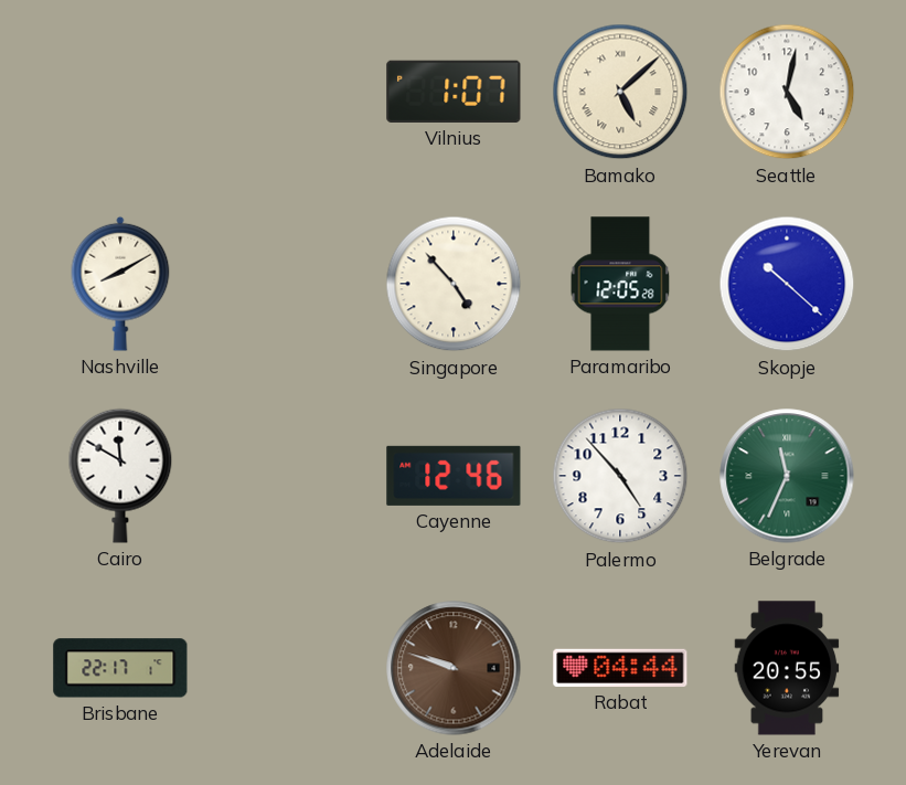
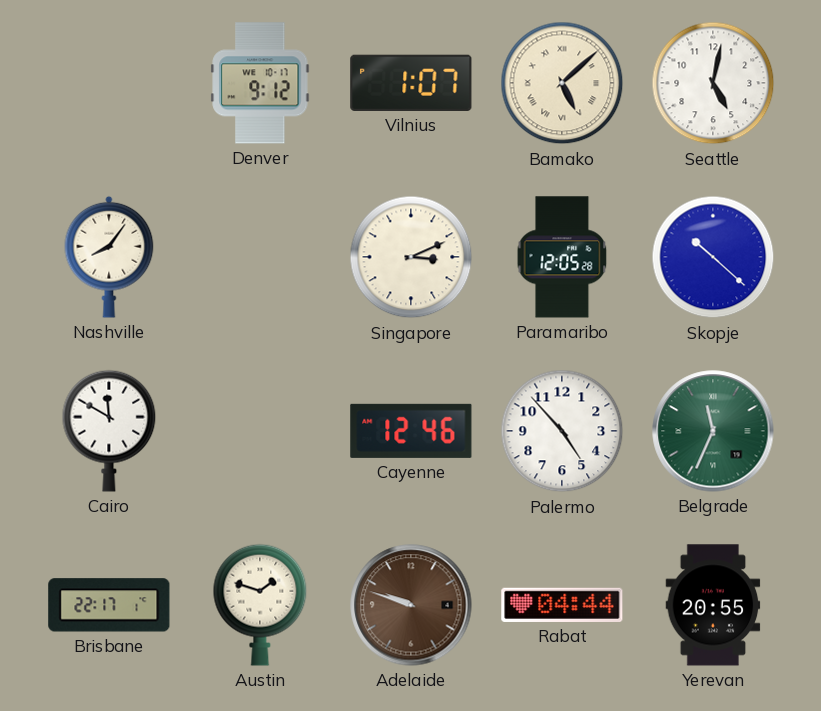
Denver: none -> 9:12 (260, 83)
Nashville: 8:10 -> 8:06 (109, 257)
Singapore: 4:53 -> 3:11 (411, 257)
Austin: none -> 1:48 (260, 605)
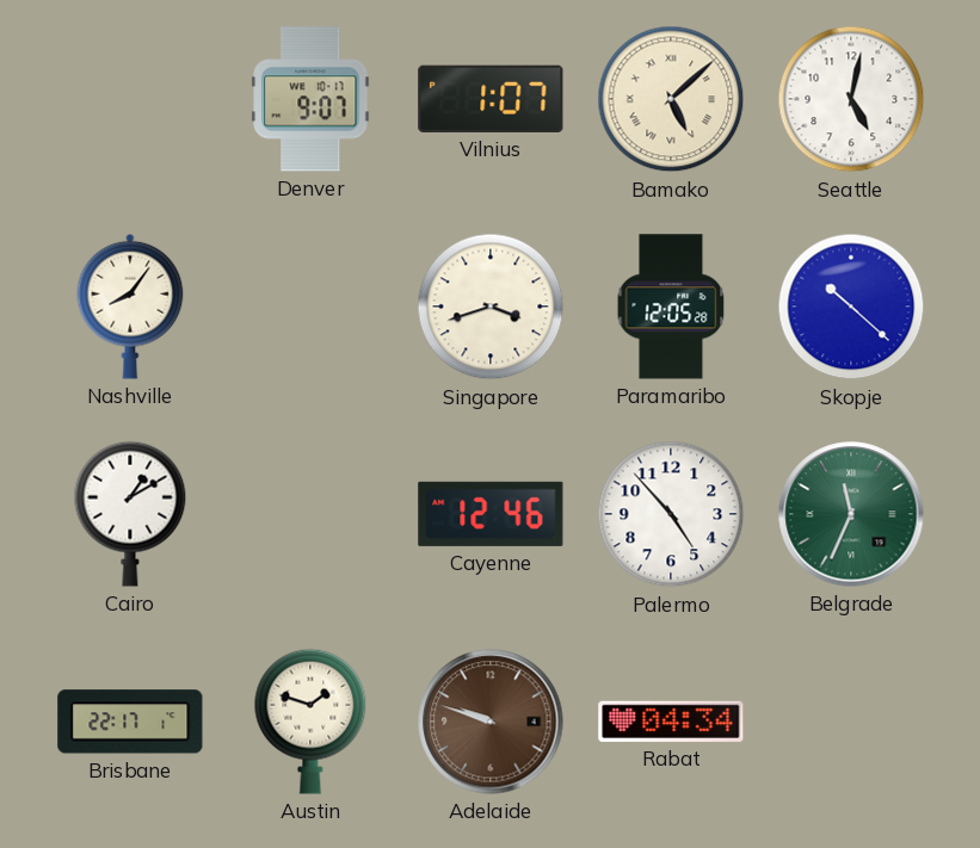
Denver: 9:12 -> 9:07 (310, 99)
Singapore: 3:11 -> 3:42 (491, 307)
Cairo: 11:50 -> 1:10 (130, 514)
Rabat: 04:44 -> 04:34 (671, 722)
Yerevan: 20:55 -> none (713, 605)
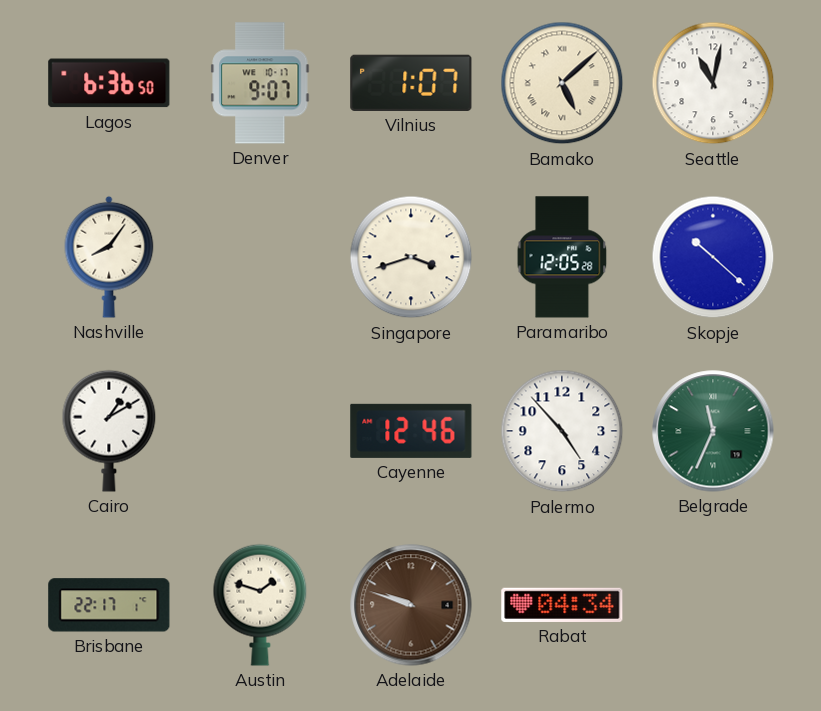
Lagos: none -> 6:36 (109, 83)
Seattle: 5:02 -> 11:02 (713, 83)
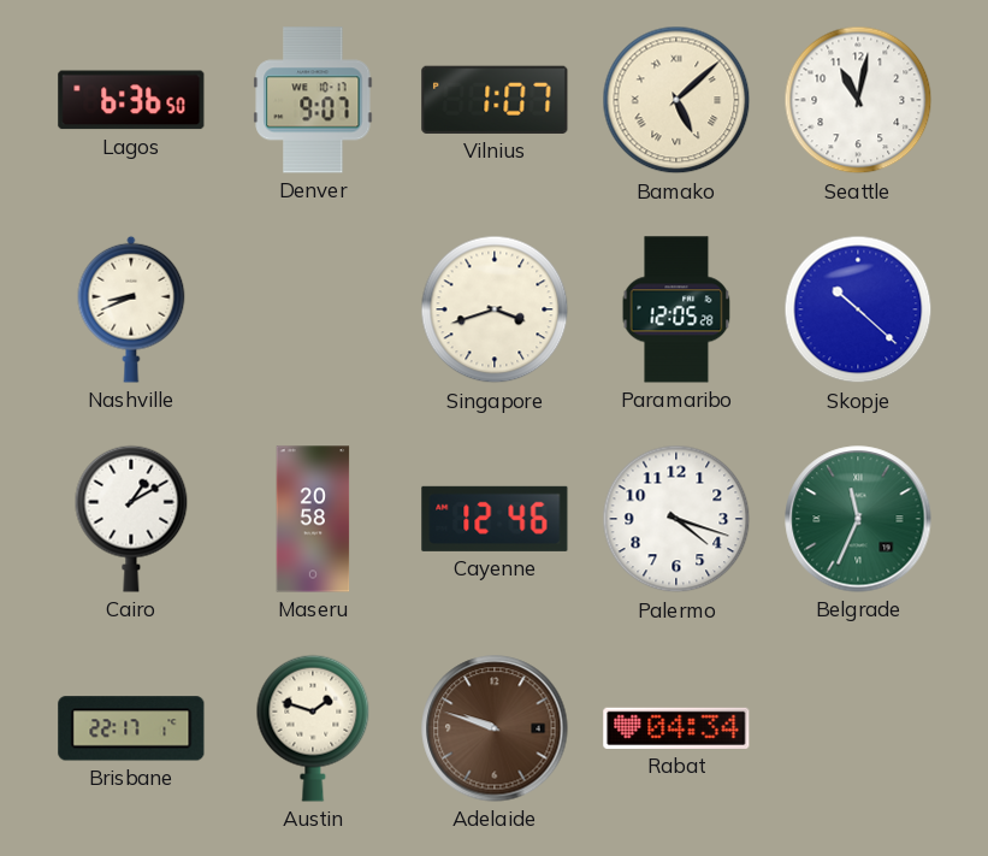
Nashville: 8:06 -> 8:41 (131, 309)
Maseru: none -> 20:58 (313, 519)
Palermo: 4:53 -> 4:18 (676, 519)
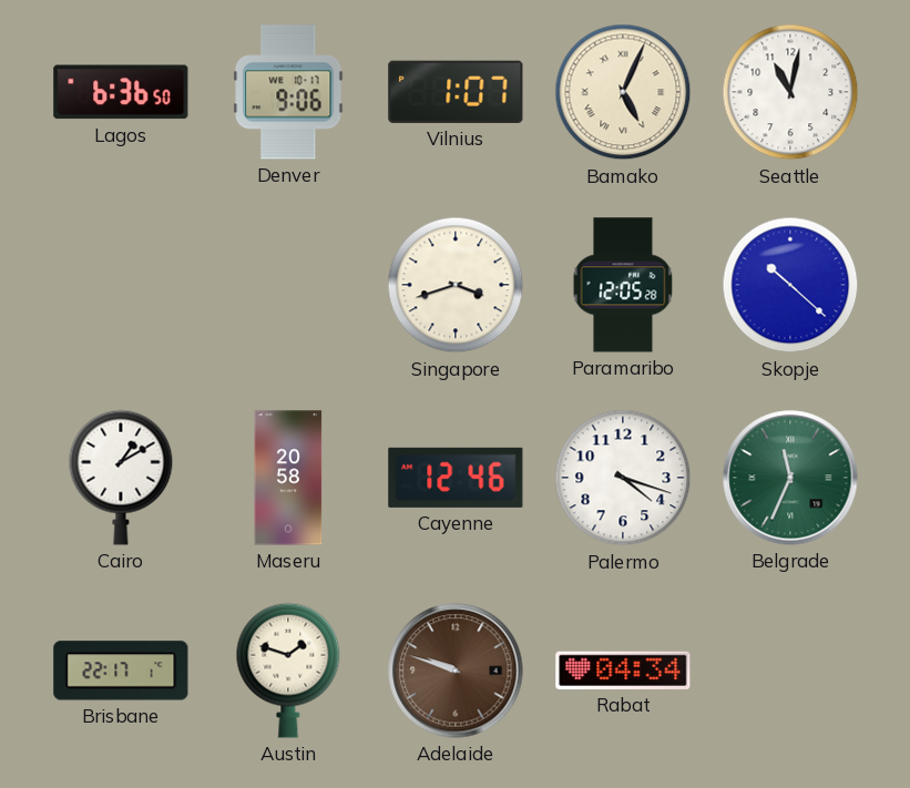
Denver: 9:07 -> 9:06 (288, 92)
Bamako: 5:08 -> 5:04 (623, 92)
Nashville: 8:41 -> none (131, 309)
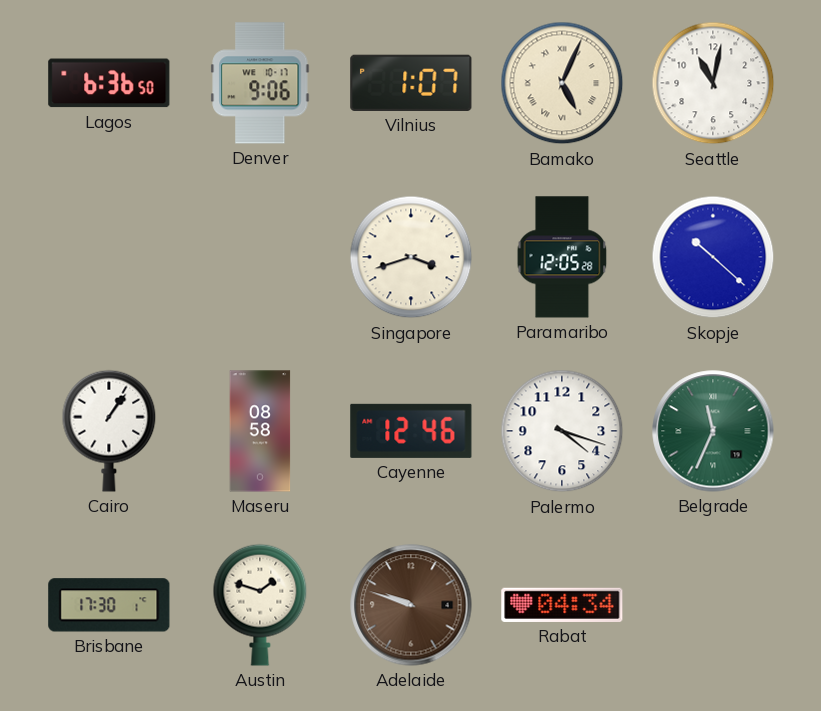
Cairo: 1:10 -> 1:06 (109, 431)
Maseru: 20:58 -> 08:58 (260, 431)
Brisbane: 22:17 -> 17:30 (109, 605)
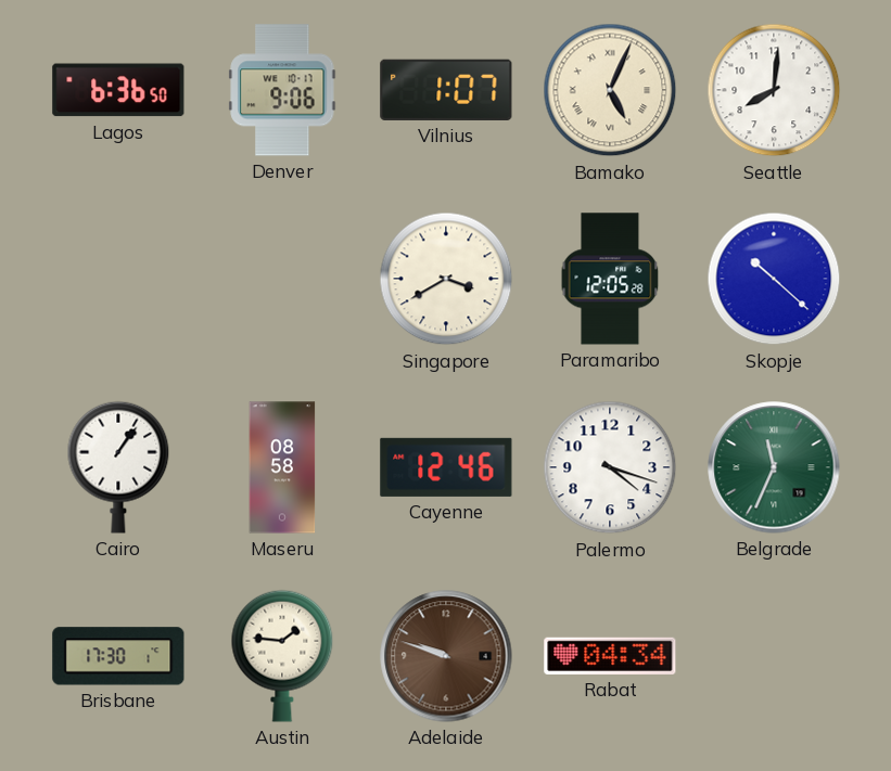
Seattle: 11:02 -> 8:01 (774, 90)
Singapore: 3:42 -> 3:40 (446, 279)
Austin: 1:48 -> 1:46 (282, 656)
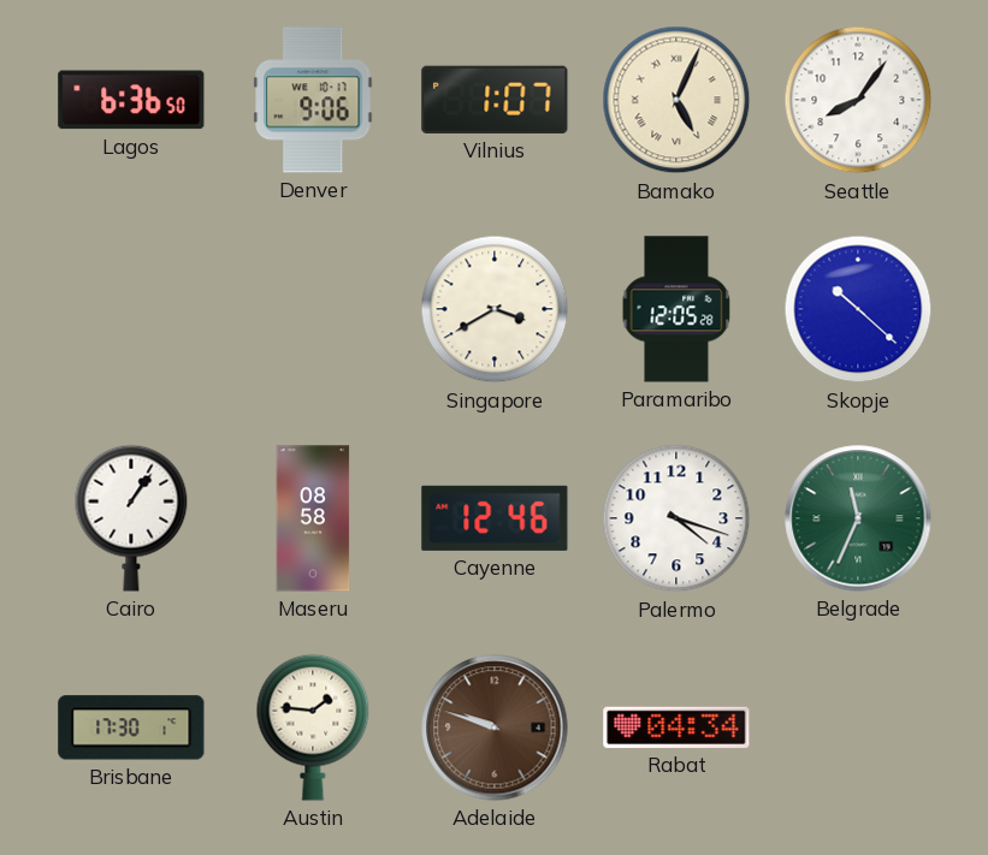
Seattle: 8:01 -> 8:06 (858, 100)
